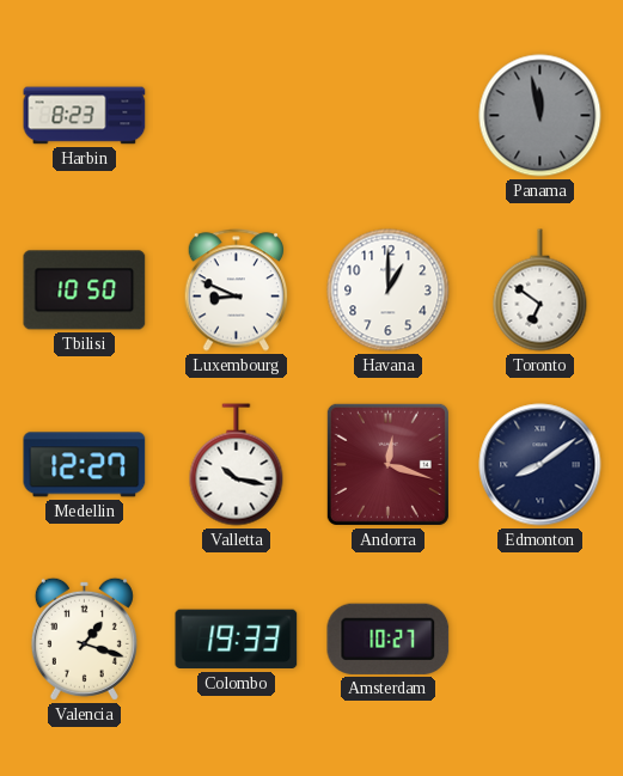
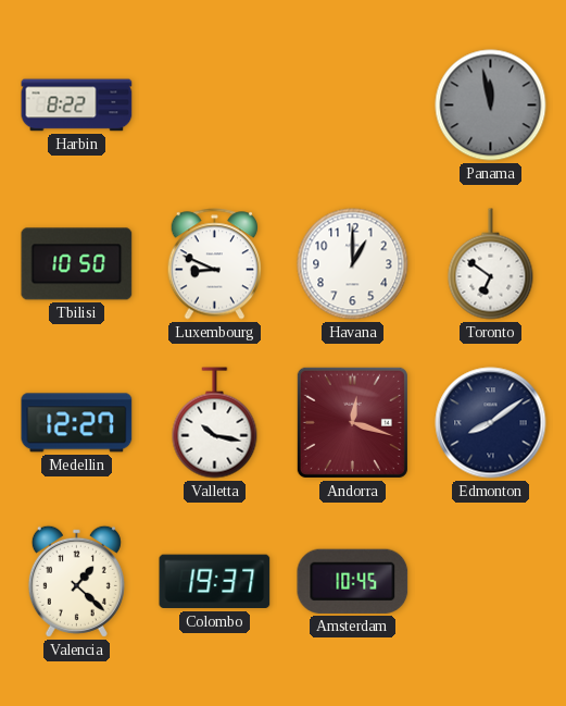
Harbin: 8:23 -> 8:22 (77, 106)
Valencia: 1:18 -> 1:22 (76, 581)
Colombo: 19:33 -> 19:37 (215, 582)
Amsterdam: 10:27 -> 10:45 (353, 581)
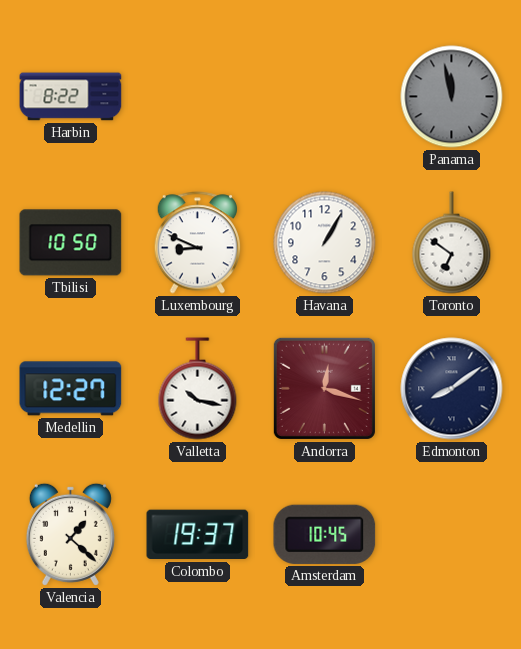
Havana: 1:00 -> 1:05 (325, 243)
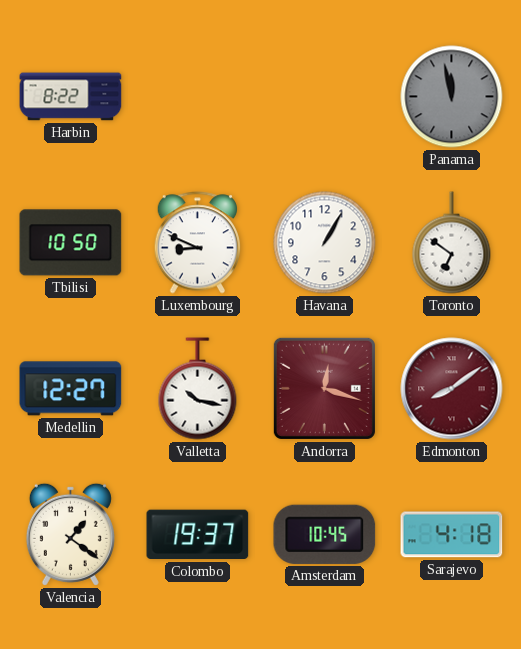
Edmonton dial: navy -> burgundy (452, 389)
Valencia: 1:22 -> 1:21 (70, 534)
Sarajevo: none -> 4:18 (452, 535)
